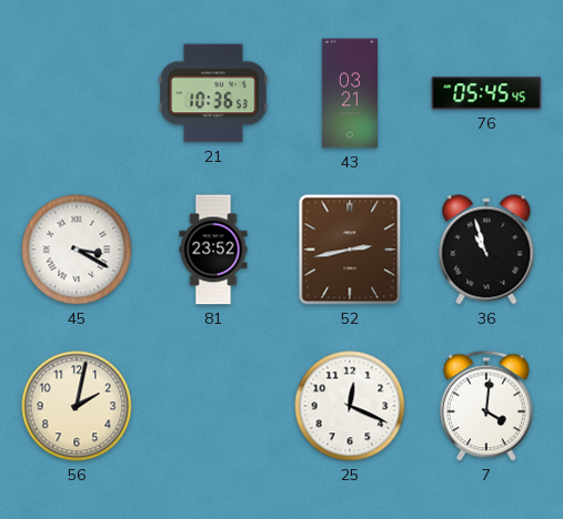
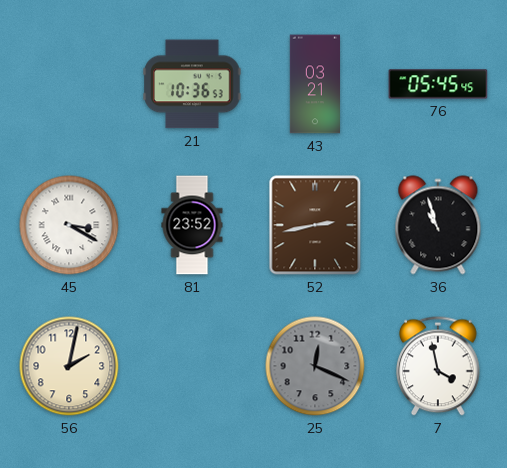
25 dial: white -> grey (315, 366)
7: 4:01 -> 3:58 (439, 366)
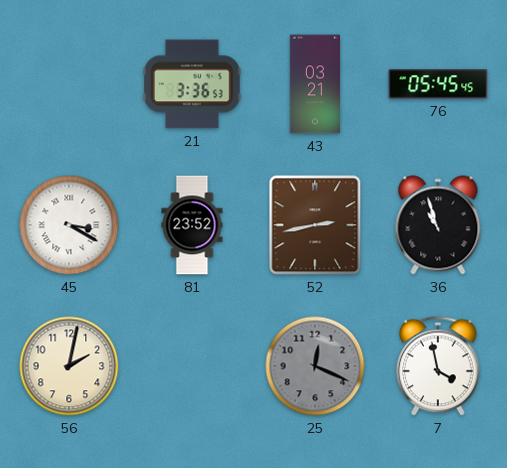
21: 10:36 -> 3:36 (192, 84)
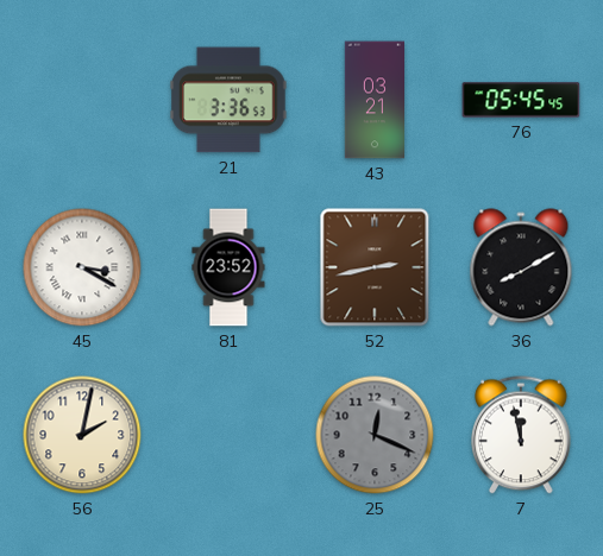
36: 10:57 -> 8:10 (521, 267)
7: 3:58 -> 11:58 (522, 435)
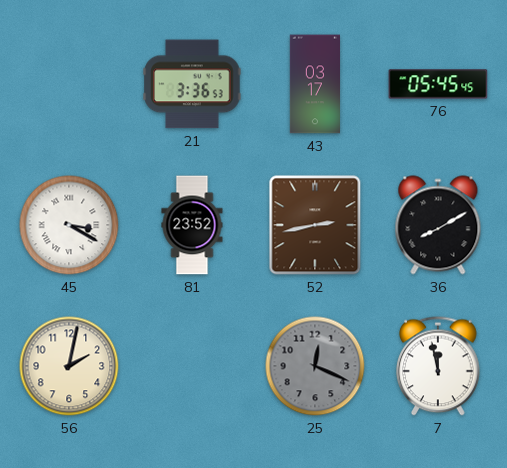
43: 03:21 -> 03:17 (314, 84)
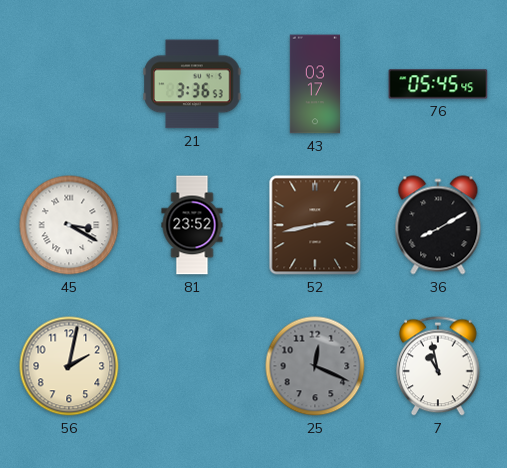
7: 11:58 -> 10:58 (439, 366)
